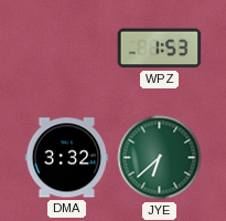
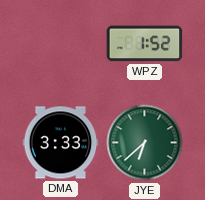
WPZ: 1:53 -> 1:52 (145, 44)
DMA: 3:32 -> 3:33 (61, 143)
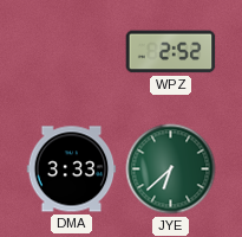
WPZ: 1:52 -> 2:52 (171, 52)
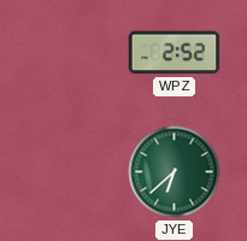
DMA: 3:33 -> none (72, 169)
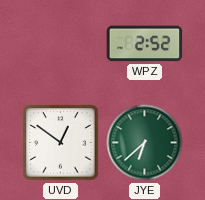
UVD: none -> 12:51 (61, 143)
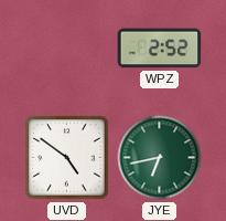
UVD: 12:51 -> 4:51 (67, 158)
JYE: 6:38 -> 6:43 (160, 158)
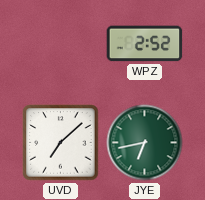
UVD: 4:51 -> 7:08 (61, 143)
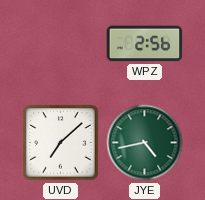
WPZ: 2:52 -> 2:56 (145, 44)
JYE: 6:43 -> 4:43 (145, 143)
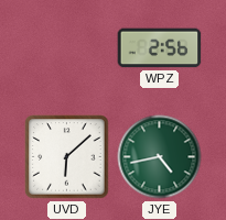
UVD: 7:08 -> 6:08 (67, 157)
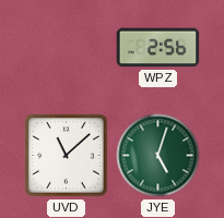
UVD: 6:08 -> 11:08 (67, 156)
JYE: 4:43 -> 5:03 (158, 156)
